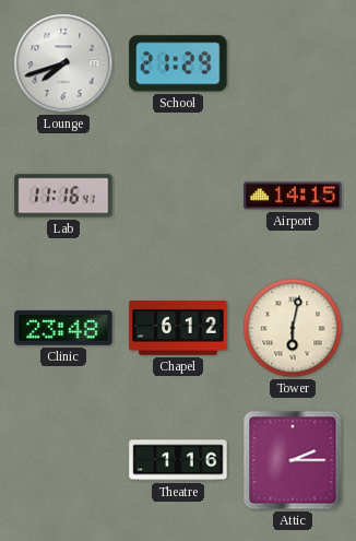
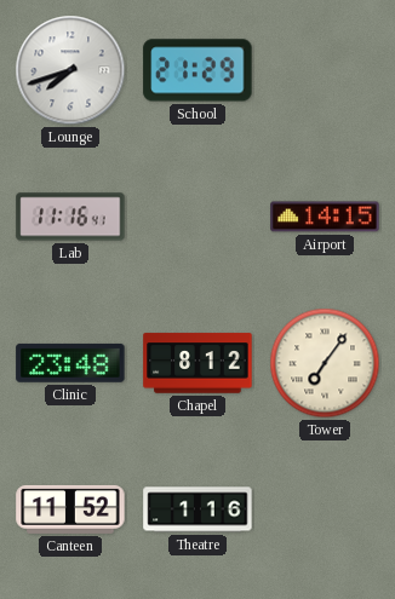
Chapel: 6:12 -> 8:12 (198, 363)
Tower: 6:02 -> 7:06 (325, 363)
Canteen: none -> 11:52 (70, 509)
Attic: 2:15 -> none (293, 460)
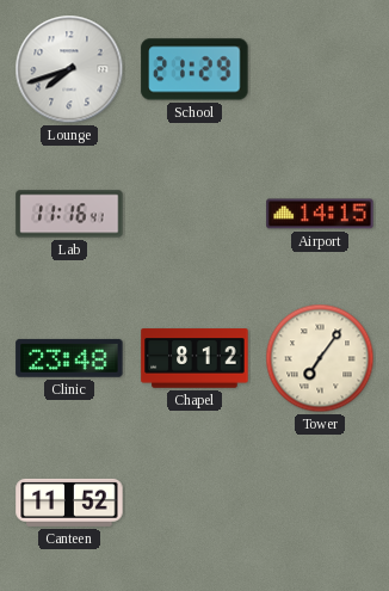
Theatre: 1:16 -> none (198, 509)
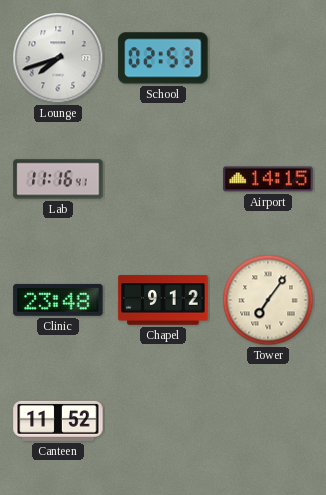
School: 21:29 -> 02:53 (163, 58)
Chapel: 8:12 -> 9:12 (163, 300)
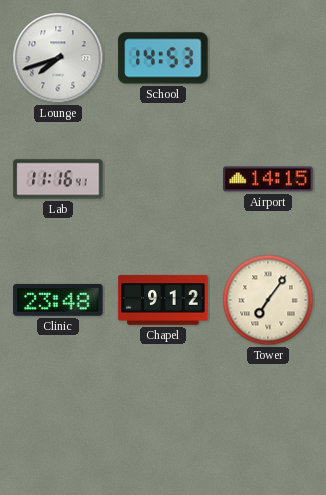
School: 02:53 -> 14:53 (163, 58)
Canteen: 11:52 -> none (58, 421)
